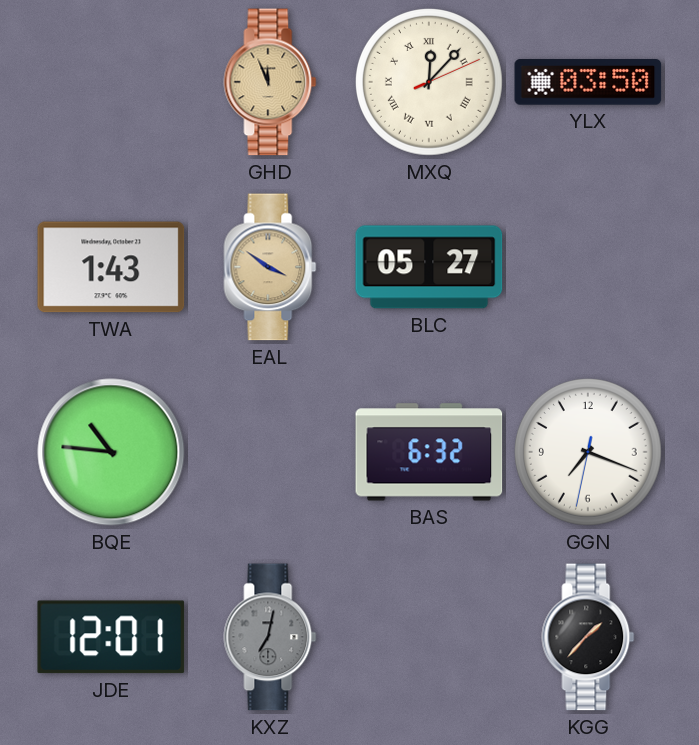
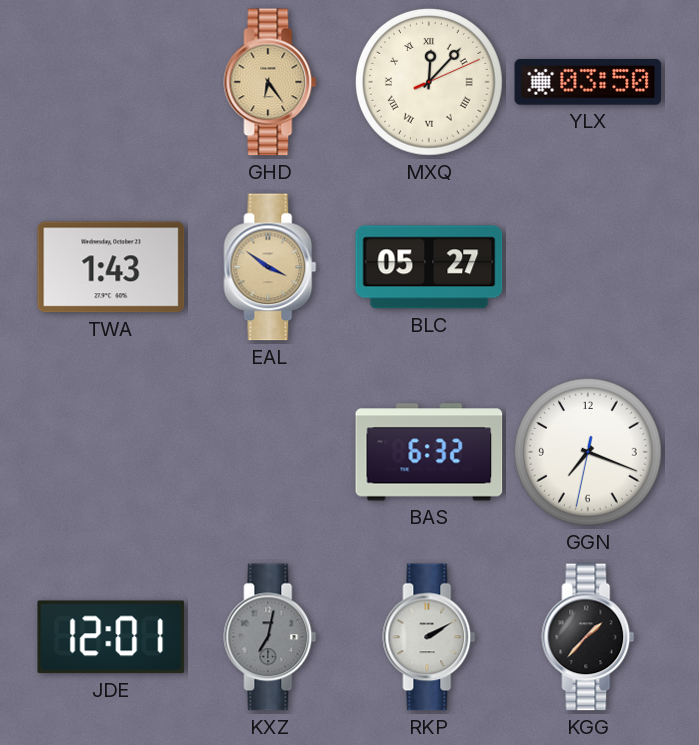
GHD: 11:56 -> 6:24 (270, 82)
BQE: 10:46 -> none (111, 452)
RKP: none -> 2:10 (429, 637)
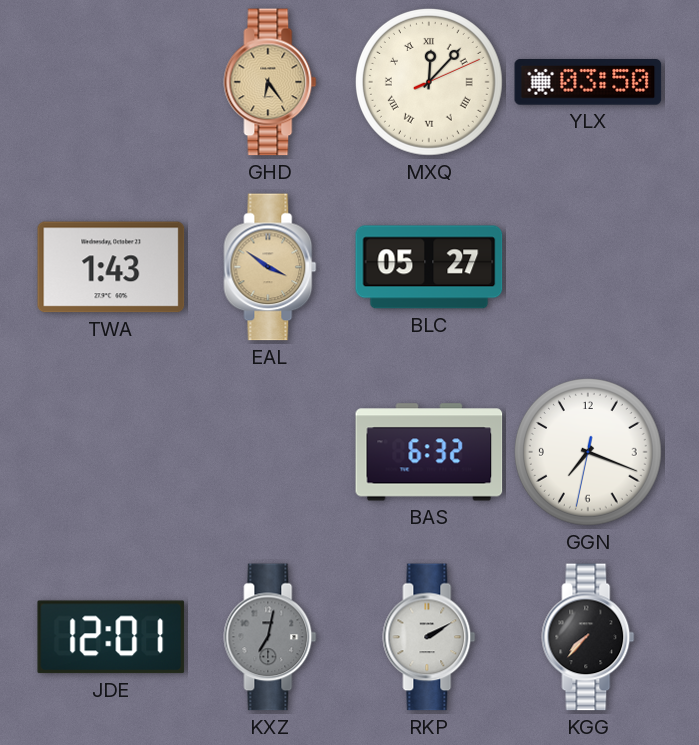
KGG: 1:37 -> 7:37 (588, 637)
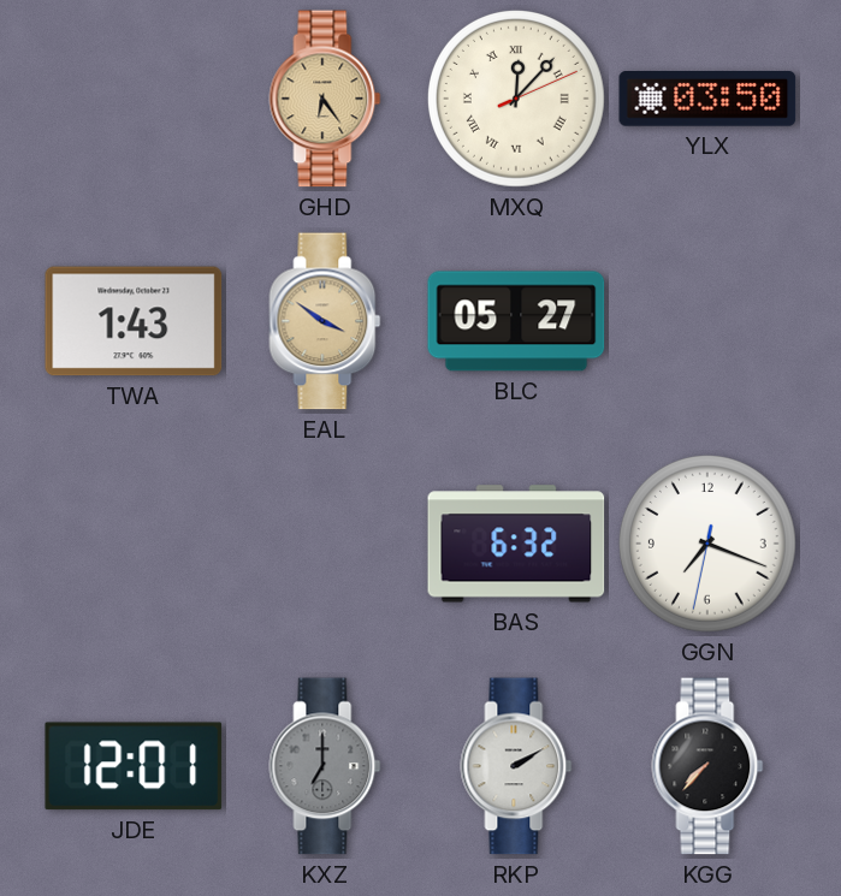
KXZ: 7:02 -> 7:00 (325, 766)
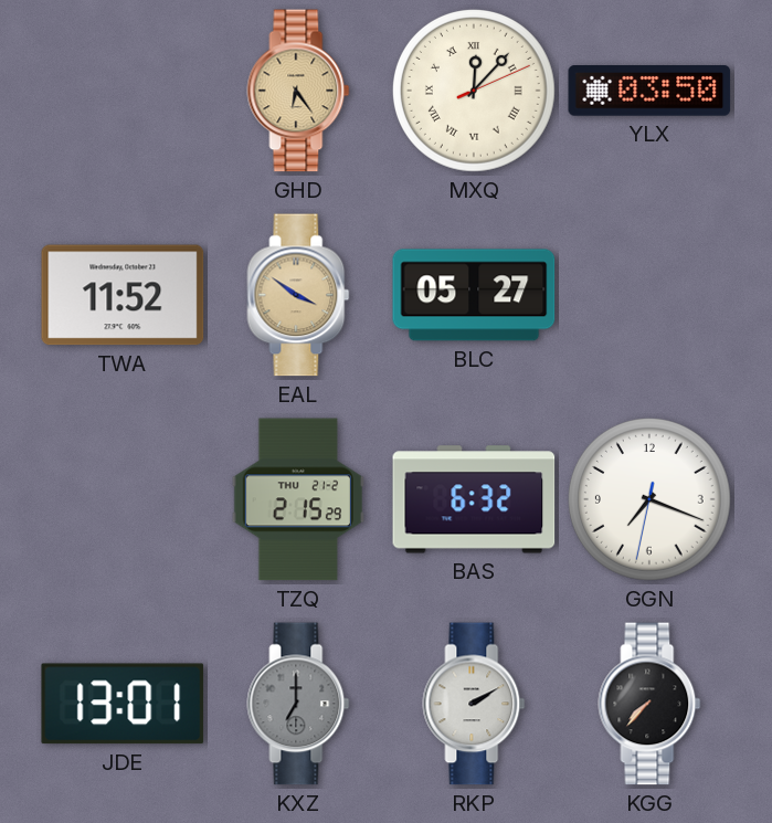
TWA: 1:43 -> 11:52 (123, 295)
TZQ: none -> 2:15 (297, 499)
JDE: 12:01 -> 13:01 (123, 704)
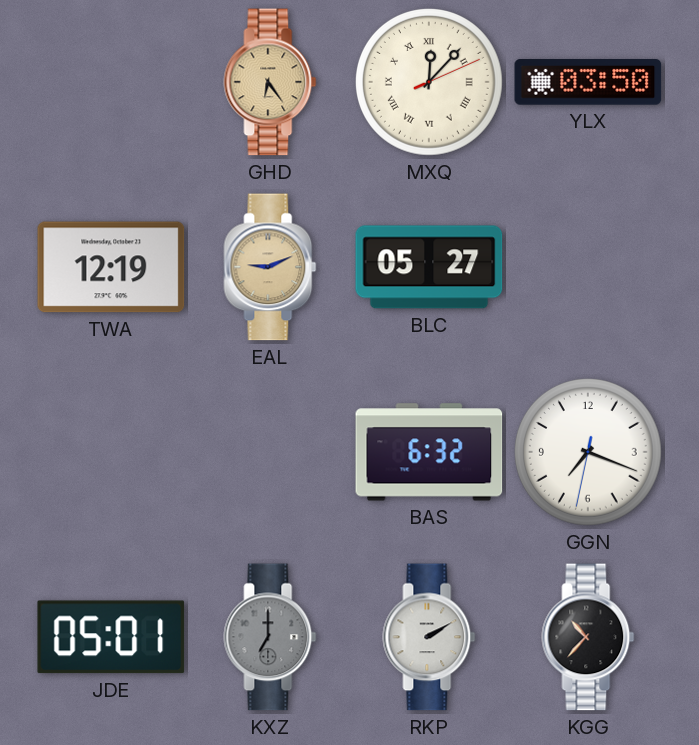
TWA: 11:52 -> 12:19 (111, 267)
EAL: 3:51 -> 9:11 (270, 267)
TZQ: 2:15 -> none (297, 499)
JDE: 13:01 -> 05:01 (111, 637)
KGG: 7:37 -> 10:37 (588, 637)
